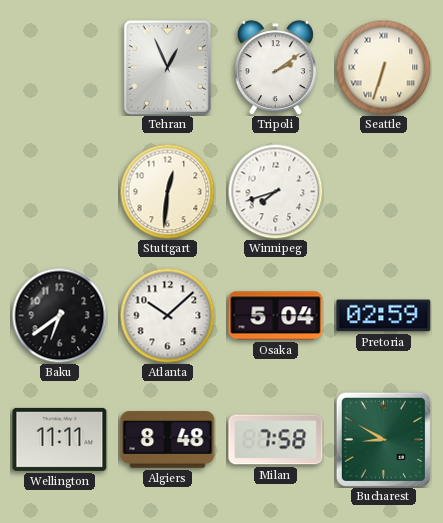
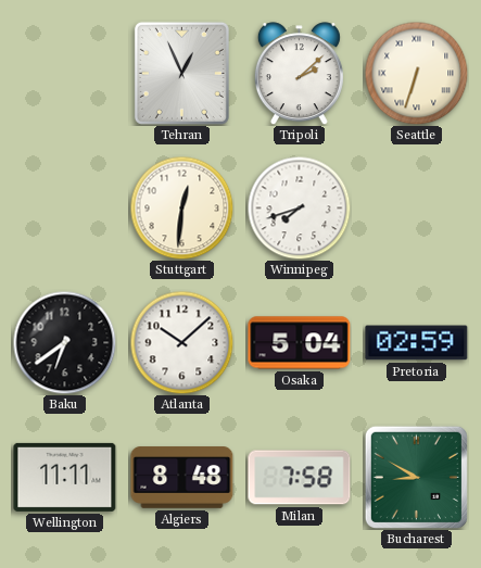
Tripoli: 2:09 -> 2:08 (299, 74)
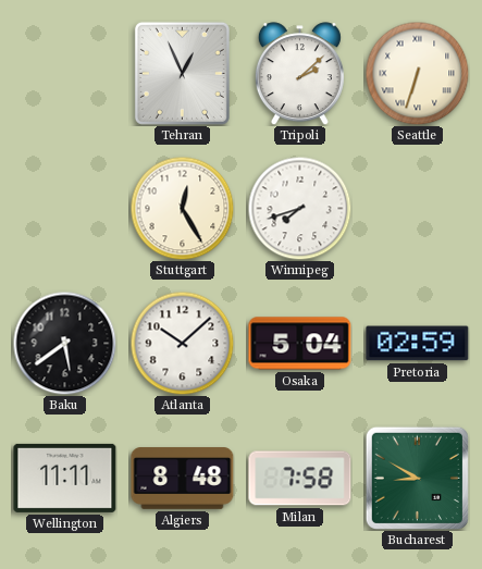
Stuttgart: 12:31 -> 12:25 (182, 208)
Baku: 6:39 -> 5:39 (64, 343)
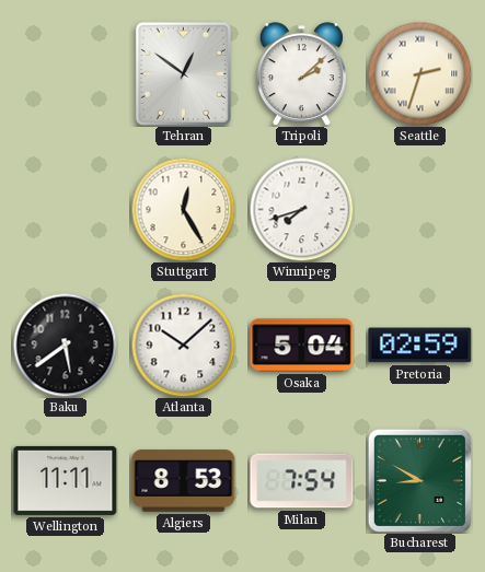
Tehran: 12:56 -> 12:51 (183, 73)
Seattle: 6:33 -> 2:33 (419, 73)
Algiers: 8:48 -> 8:53 (184, 481)
Milan: 7:58 -> 7:54 (302, 481)
